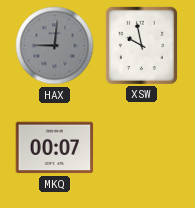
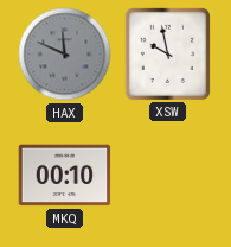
HAX: 9:01 -> 11:49 (65, 55)
MKQ: 00:07 -> 00:10 (65, 176)
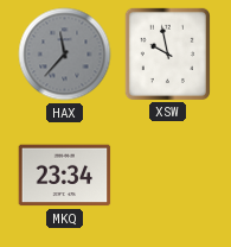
HAX: 11:49 -> 11:37 (65, 55)
MKQ: 00:10 -> 23:34 (65, 176)
